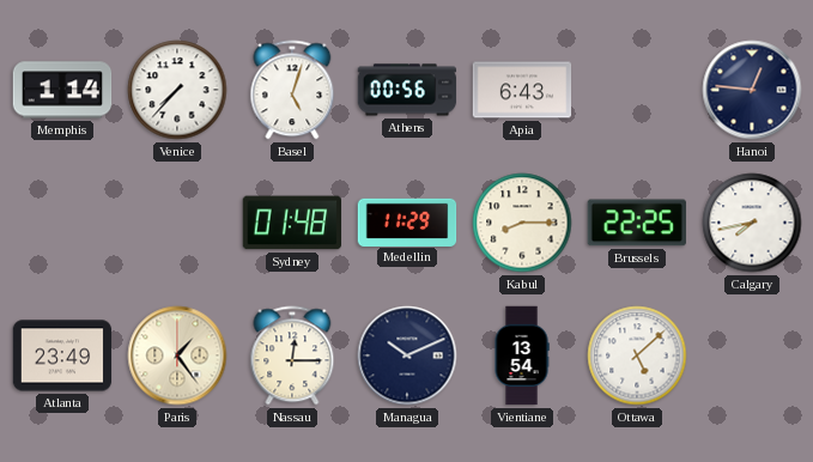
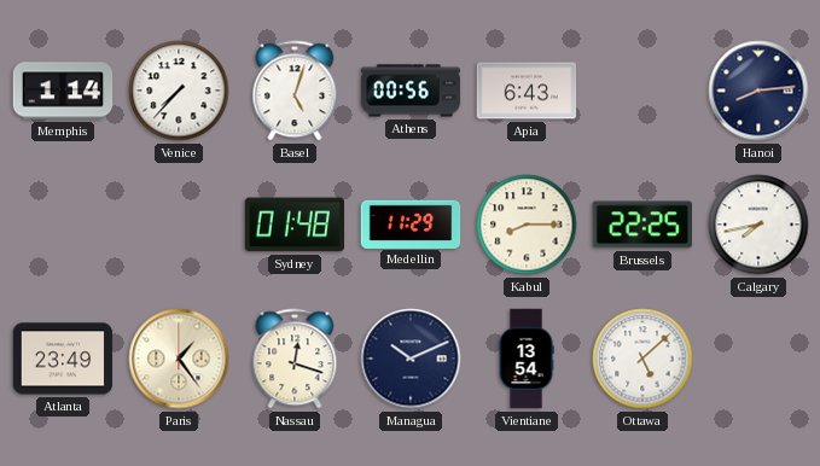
Hanoi: 12:46 -> 8:14 (758, 91)
Nassau: 12:15 -> 12:18 (295, 359)
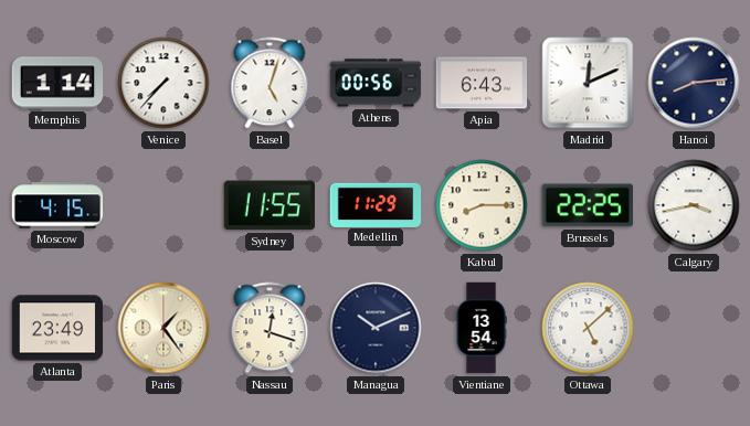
Madrid: none -> 12:11 (588, 83)
Moscow: none -> 4:15 (57, 205)
Sydney: 01:48 -> 11:55 (270, 205)
Calgary: 7:43 -> 3:43 (694, 205)
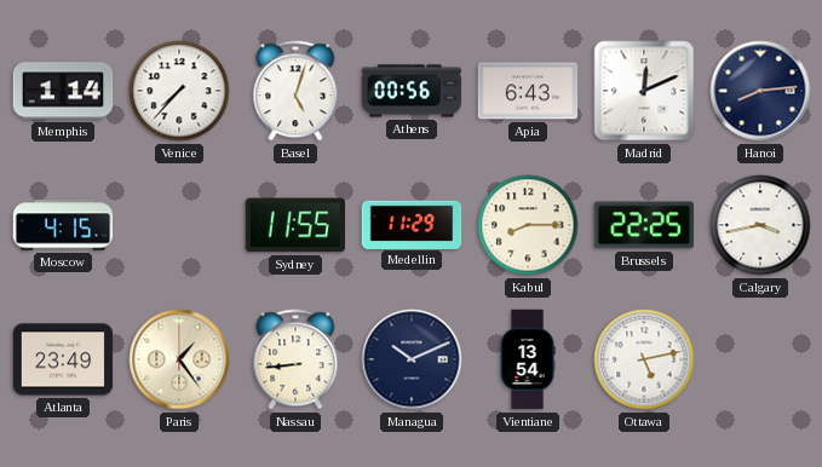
Nassau: 12:18 -> 8:44 (295, 359)
Ottawa: 5:08 -> 5:13 (644, 359)
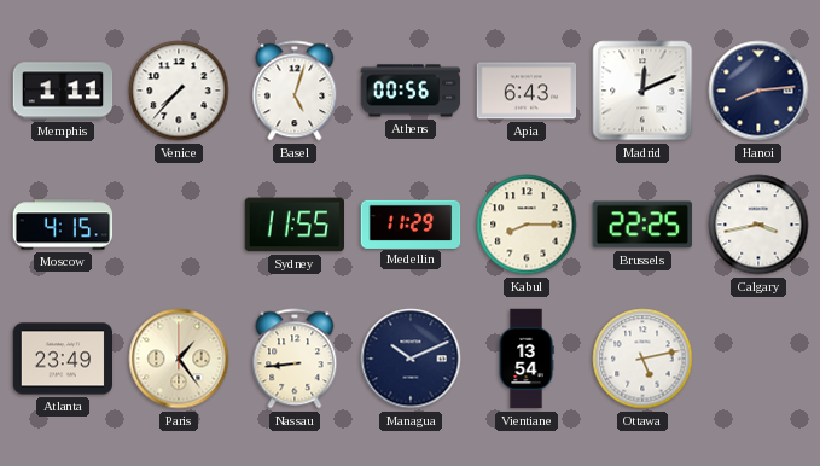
Memphis: 1:14 -> 1:11 (63, 91)
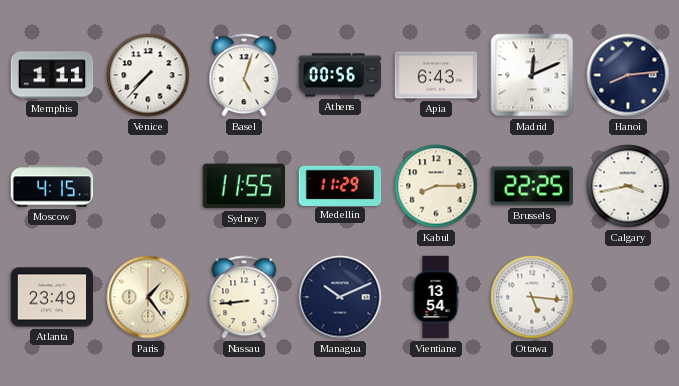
Ottawa: 5:13 -> 5:16 (532, 297)
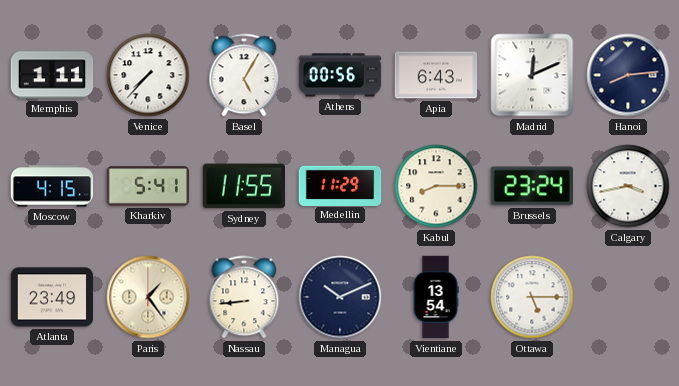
Basel: 5:03 -> 5:05 (244, 75)
Kharkiv: none -> 5:41 (148, 186)
Brussels: 22:25 -> 23:24 (532, 186)
Ottawa: 5:16 -> 5:15 (532, 297)
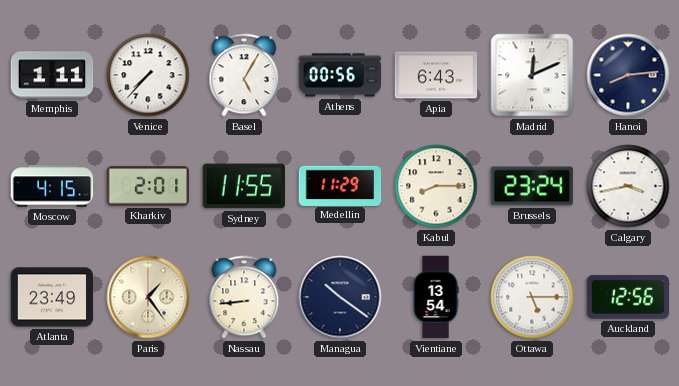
Kharkiv: 5:41 -> 2:01 (148, 186)
Managua: 10:11 -> 10:21 (340, 297)
Auckland: none -> 12:56 (628, 297)
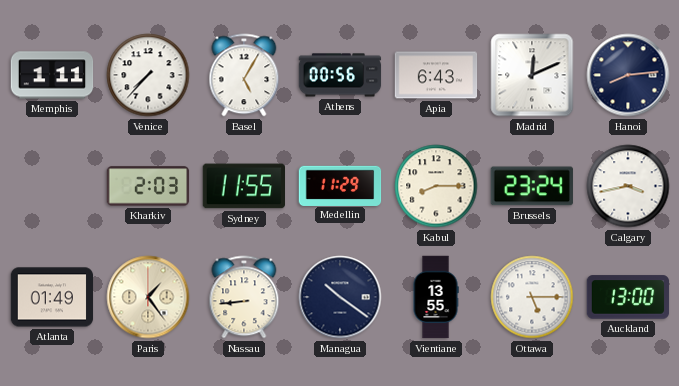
Moscow: 4:15 -> none (52, 186)
Kharkiv: 2:01 -> 2:03 (148, 186)
Atlanta: 23:49 -> 01:49 (52, 297)
Vientiane: 13:54 -> 13:55 (436, 297)
Auckland: 12:56 -> 13:00 (628, 297)
